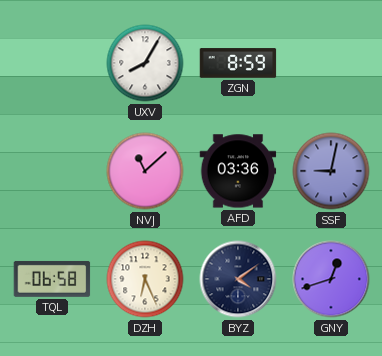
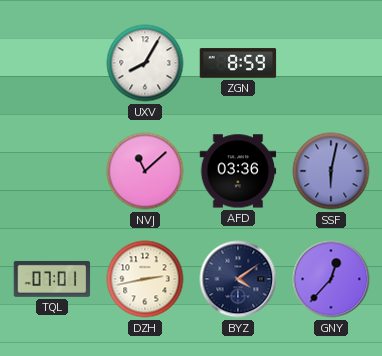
SSF: 9:02 -> 6:02 (331, 171)
TQL: 06:58 -> 07:01 (52, 279)
DZH: 6:26 -> 2:43 (145, 279)
GNY: 12:42 -> 12:37 (331, 279)
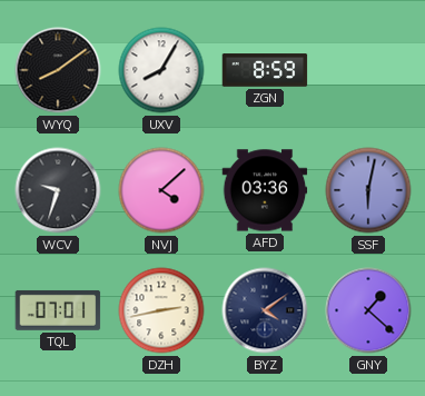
WYQ: none -> 8:09 (58, 70)
WCV: none -> 9:33 (58, 190)
NVJ: 11:08 -> 4:08 (161, 190)
GNY: 12:37 -> 1:22 (368, 310)
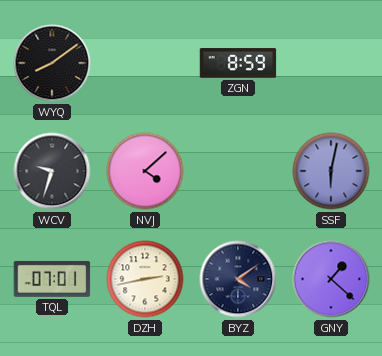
UXV: 8:05 -> none (161, 70)
AFD: 03:36 -> none (265, 190)
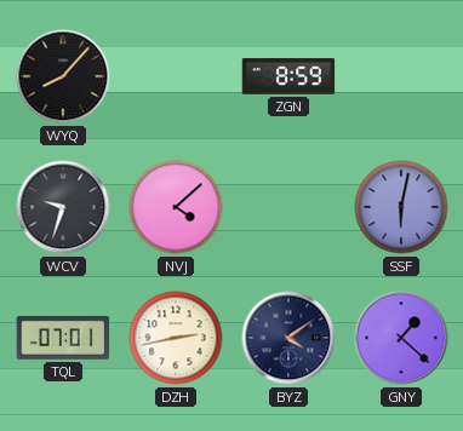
WYQ: 8:09 -> 8:07 (63, 76)
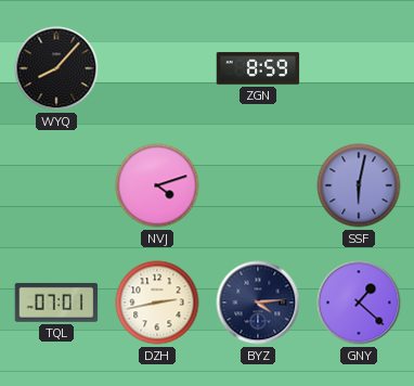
WCV: 9:33 -> none (63, 207)
NVJ: 4:08 -> 4:12 (157, 185)
BYZ: 4:09 -> 4:14 (258, 303)
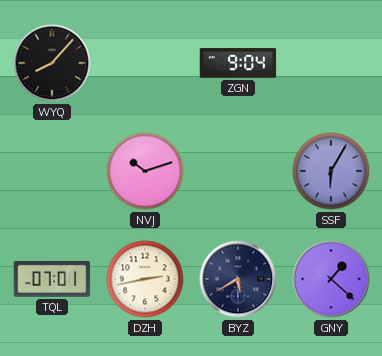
ZGN: 8:59 -> 9:04 (238, 63)
NVJ: 4:12 -> 10:12 (145, 171)
SSF: 6:02 -> 6:05 (331, 171)
BYZ: 4:14 -> 5:40 (238, 279)
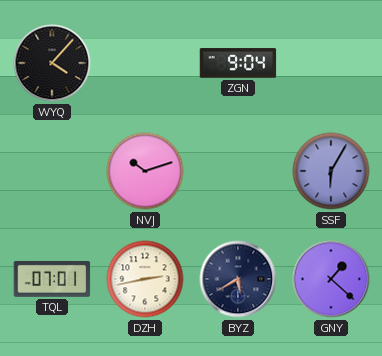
WYQ: 8:07 -> 4:07 (52, 63)
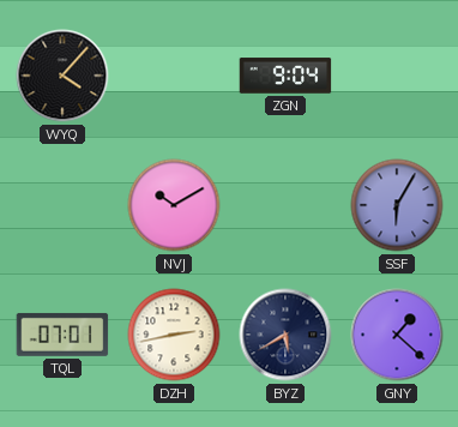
NVJ: 10:12 -> 10:10 (174, 205)
